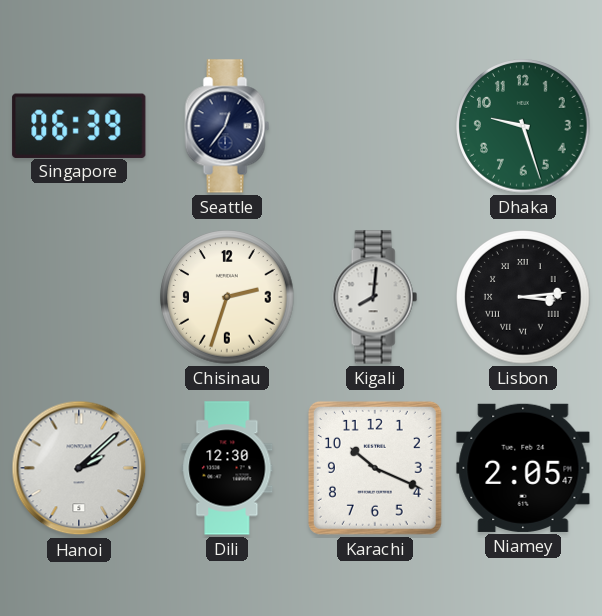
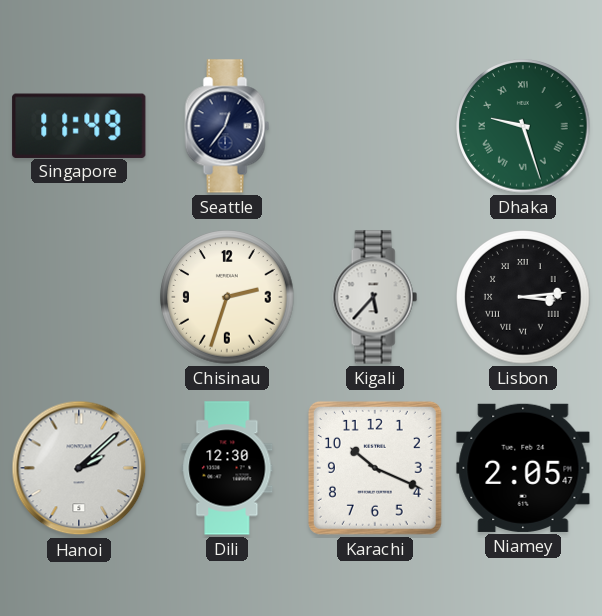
Singapore: 06:39 -> 11:49 (79, 125)
Dhaka numerals: Arabic -> Roman (523, 126)
Kigali: 8:01 -> 5:37 (375, 297)
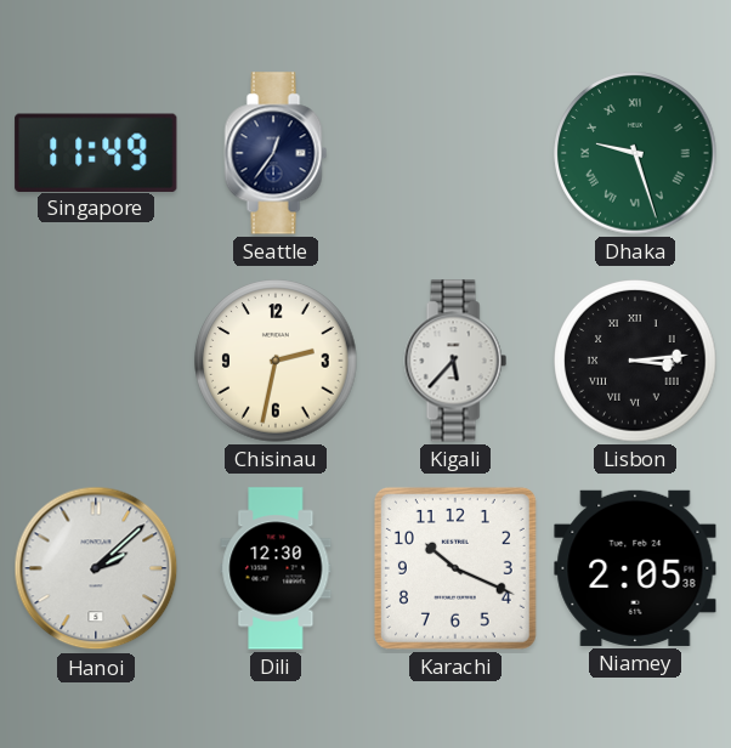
Chisinau: 2:33 -> 2:32 (276, 361)
Niamey: 2:05:47 -> 2:05:38 (635, 568)
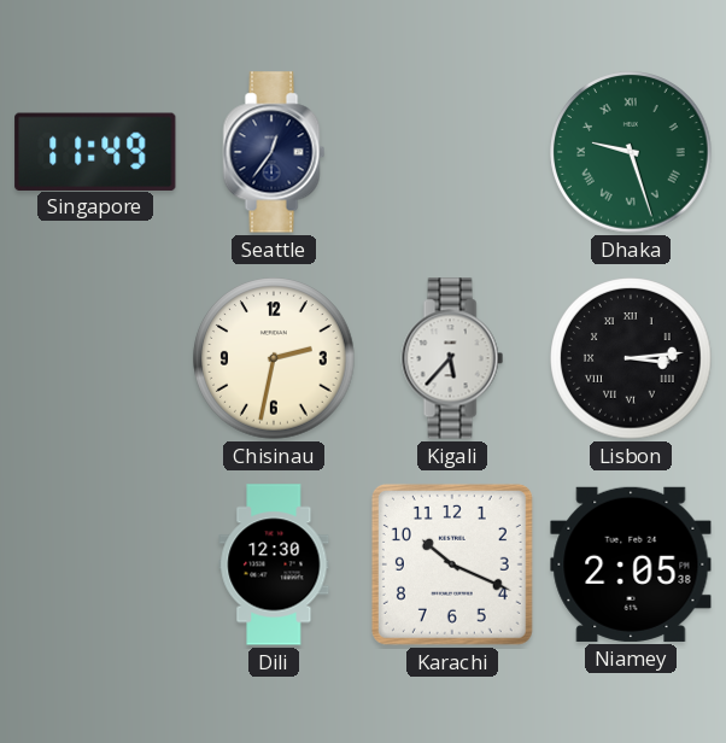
Hanoi: 2:08 -> none (96, 568)
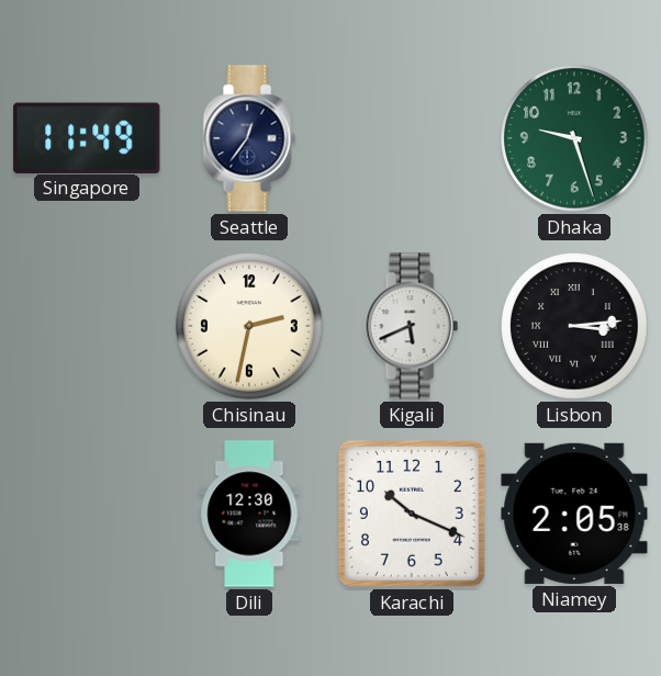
Dhaka numerals: Roman -> Arabic (574, 138)
Kigali: 5:37 -> 5:41 (412, 326)
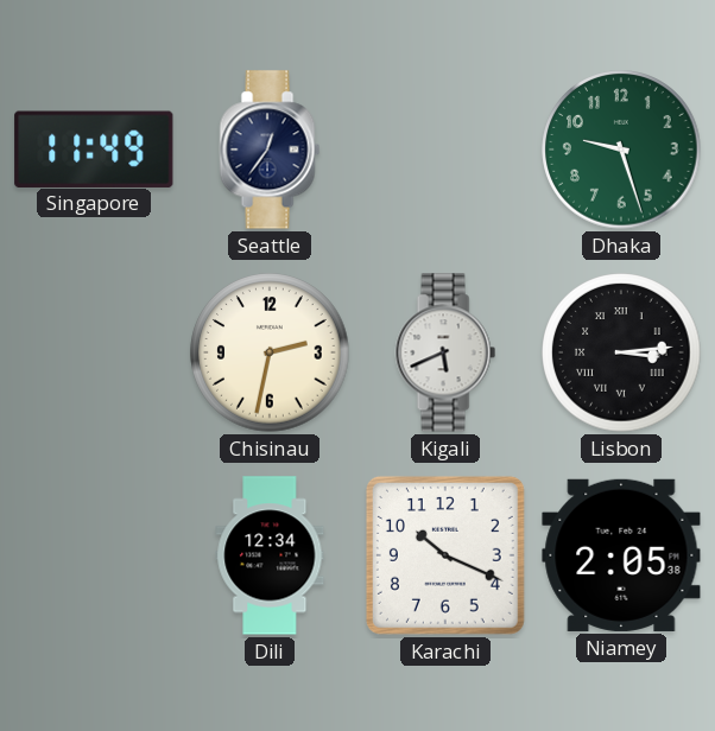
Dili: 12:30 -> 12:34 (270, 555)
